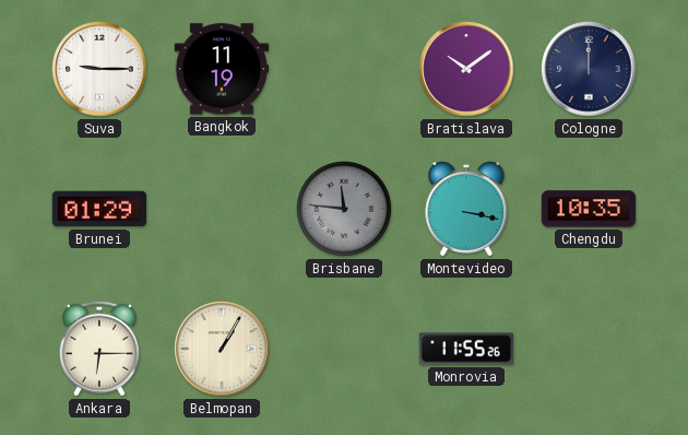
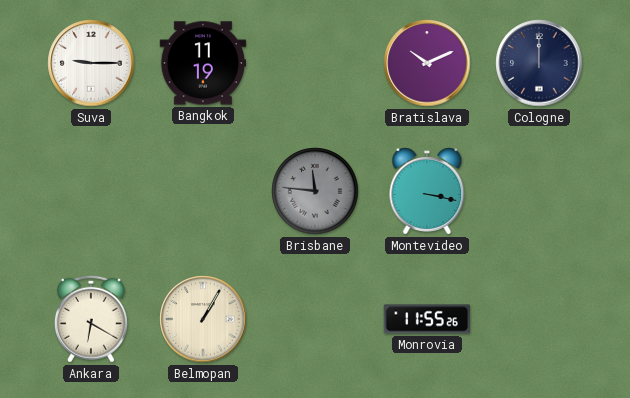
Bratislava: 10:09 -> 10:11 (427, 63)
Brunei: 01:29 -> none (98, 209)
Chengdu: 10:35 -> none (588, 209)
Ankara: 6:15 -> 6:20 (91, 319)
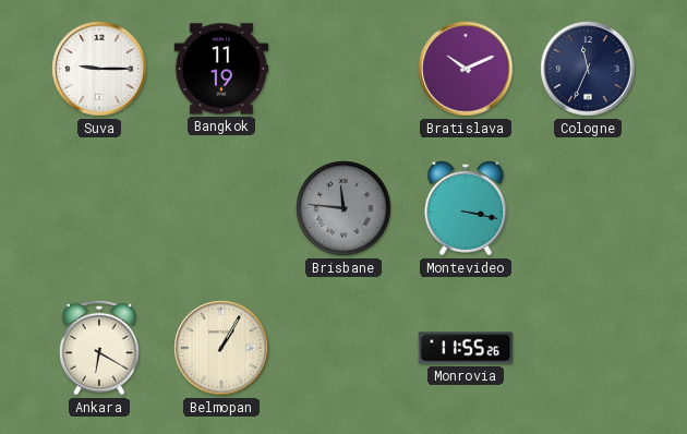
Cologne: 12:00 -> 11:34 (588, 69)
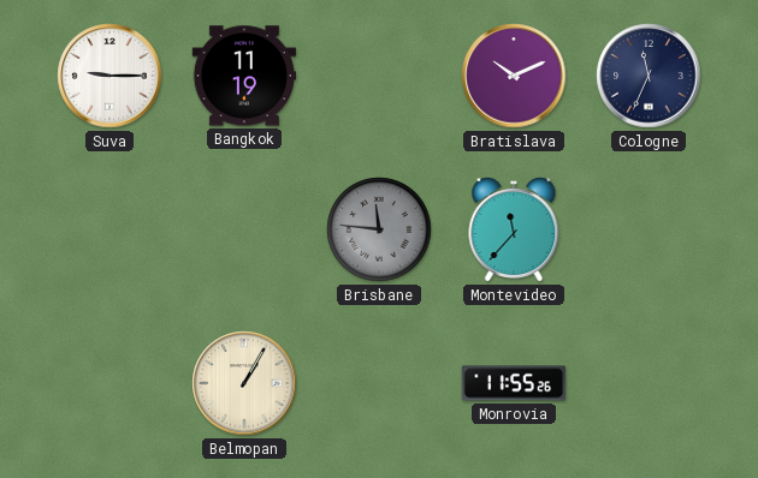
Montevideo: 3:17 -> 11:37 (514, 231)
Ankara: 6:20 -> none (99, 348)
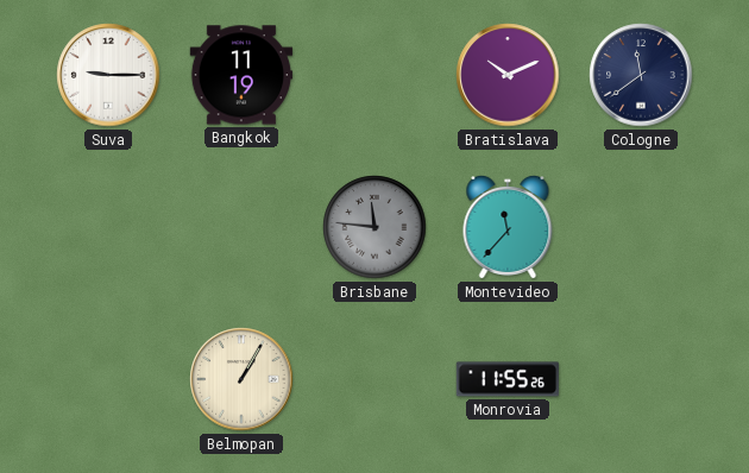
Cologne: 11:34 -> 11:39 (641, 75)
